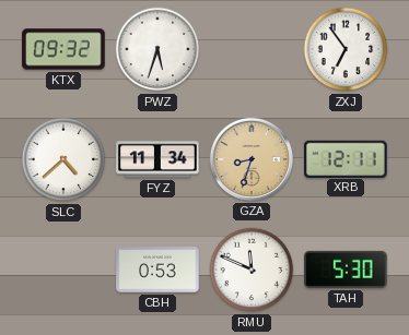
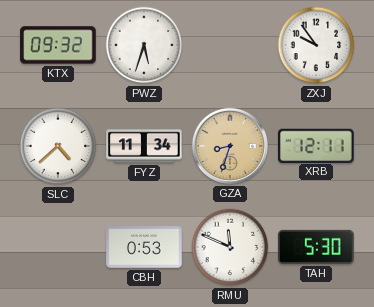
ZXJ: 6:54 -> 9:54 (316, 45)
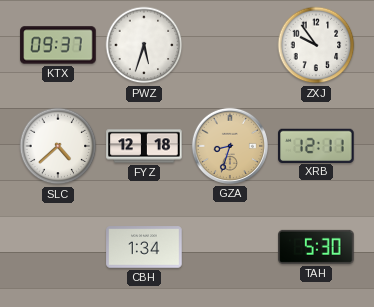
KTX: 09:32 -> 09:37 (58, 45)
FYZ: 11:34 -> 12:18 (144, 146)
CBH: 0:53 -> 1:34 (144, 247)
RMU: 11:49 -> none (230, 247)
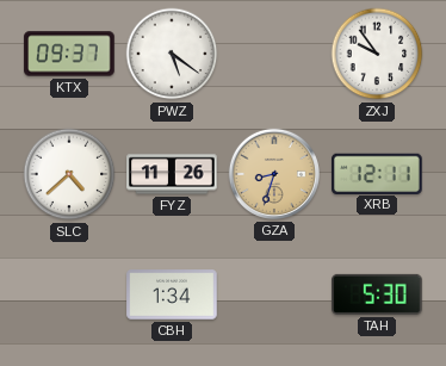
PWZ: 5:33 -> 5:21 (172, 54)
FYZ: 12:18 -> 11:26 (172, 174)
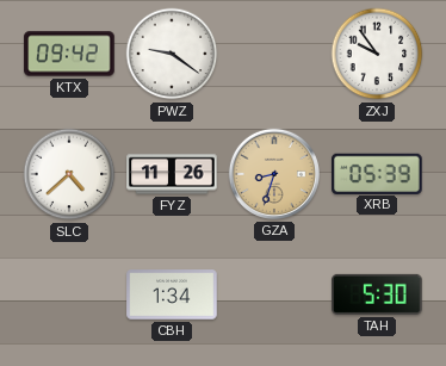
KTX: 09:37 -> 09:42 (69, 54)
PWZ: 5:21 -> 9:21 (172, 54)
XRB: 12:11 -> 05:39 (377, 173)
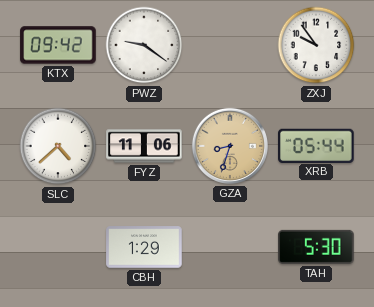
FYZ: 11:26 -> 11:06 (144, 146)
XRB: 05:39 -> 05:44 (316, 145)
CBH: 1:34 -> 1:29 (144, 247)
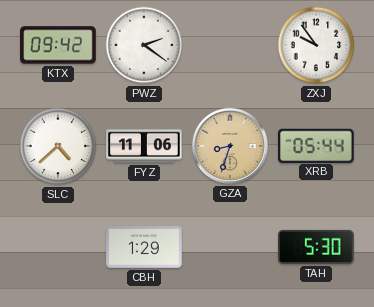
PWZ: 9:21 -> 2:21 (144, 45)
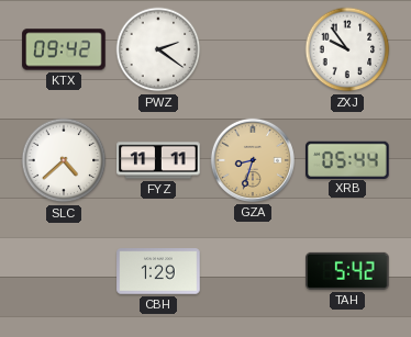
FYZ: 11:06 -> 11:11 (158, 160)
TAH: 5:30 -> 5:42 (347, 271)
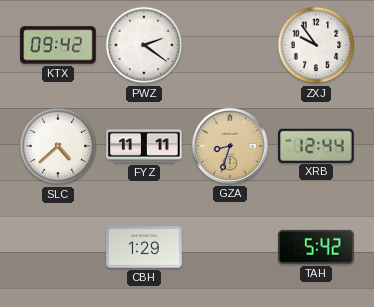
XRB: 05:44 -> 12:44 (316, 145)
